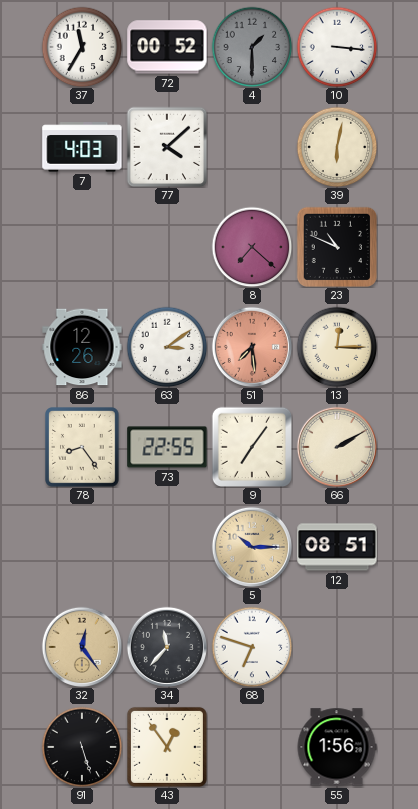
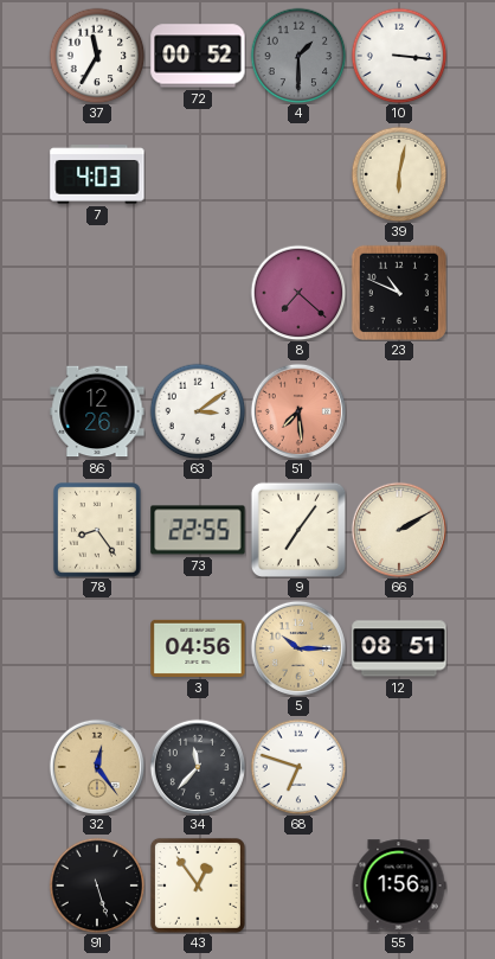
77: 4:08 -> none (167, 147)
13: 12:15 -> none (337, 347)
3: none -> 04:56 (198, 648)
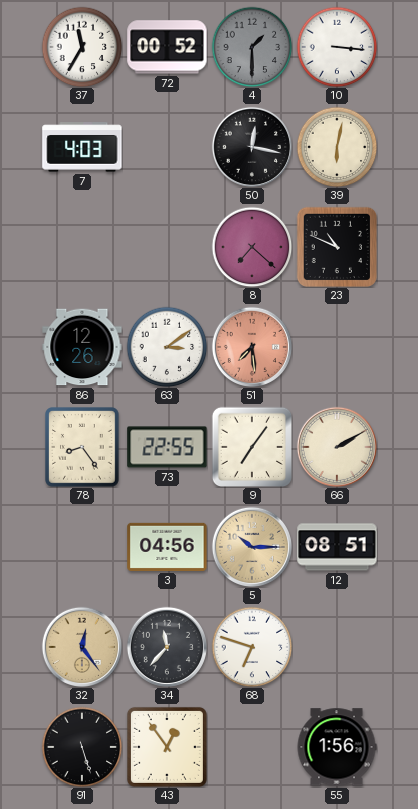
50: none -> 12:17 (251, 146)
